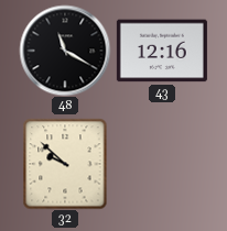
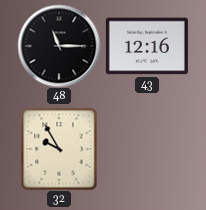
48: 11:20 -> 11:15 (59, 46)
32: 9:52 -> 9:55 (59, 149)
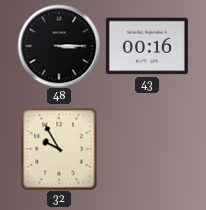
48: 11:15 -> 3:15 (59, 46)
43: 12:16 -> 00:16 (147, 46)
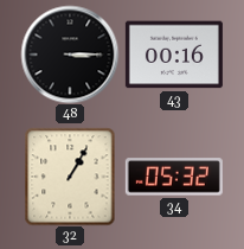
32: 9:55 -> 1:05 (70, 177)
34: none -> 05:32 (174, 177)
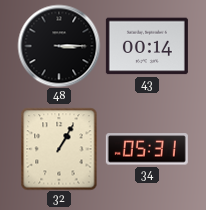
43: 00:16 -> 00:14 (147, 46)
34: 05:32 -> 05:31 (147, 149)
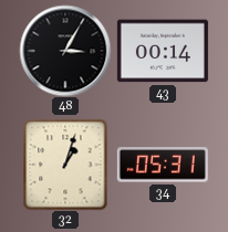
48: 3:15 -> 3:05 (65, 51)
32: 1:05 -> 1:03 (65, 165)
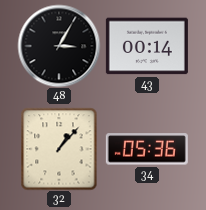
32: 1:03 -> 1:07 (59, 149)
34: 05:31 -> 05:36 (147, 149)
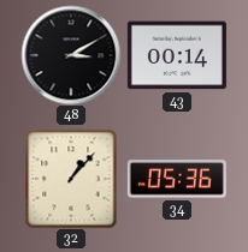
48: 3:05 -> 3:10 (71, 55)
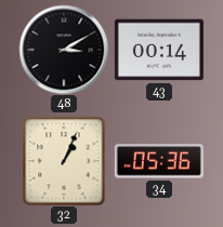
32: 1:07 -> 1:04 (64, 161)
